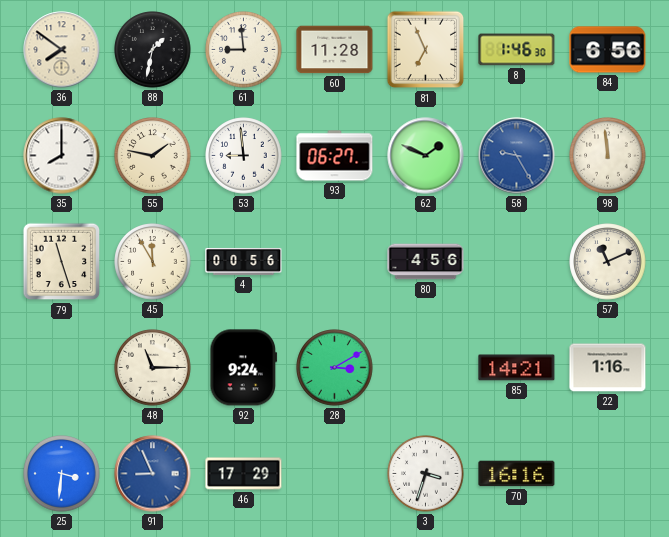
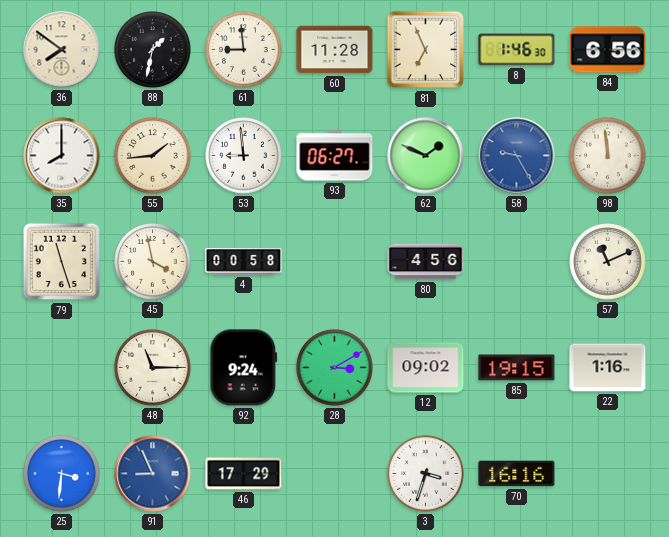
55: 1:47 -> 1:44 (153, 156)
45: 11:55 -> 3:58 (153, 262)
4: 00:56 -> 00:58 (244, 261)
12: none -> 09:02 (426, 368)
85: 14:21 -> 19:15 (517, 368)
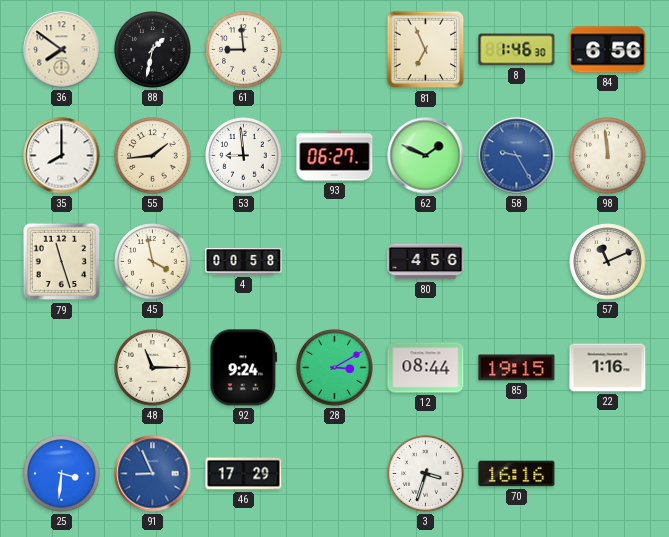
60: 11:28 -> none (335, 50)
12: 09:02 -> 08:44 (426, 368)
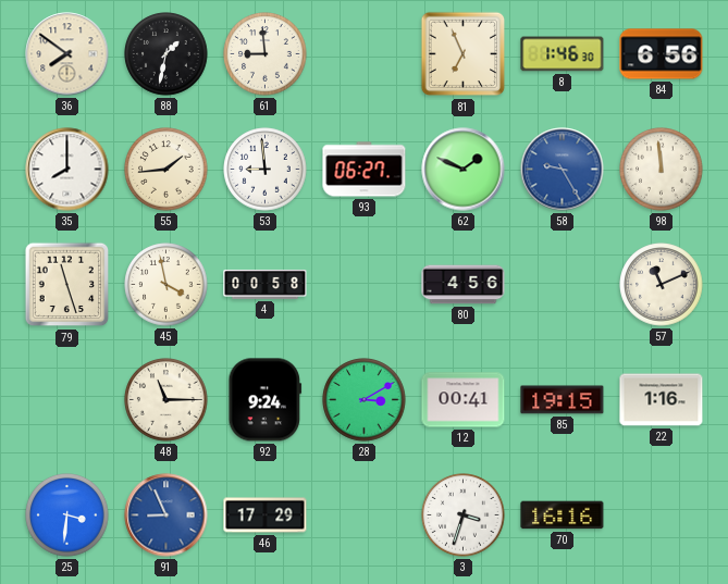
12: 08:44 -> 00:41 (464, 400)
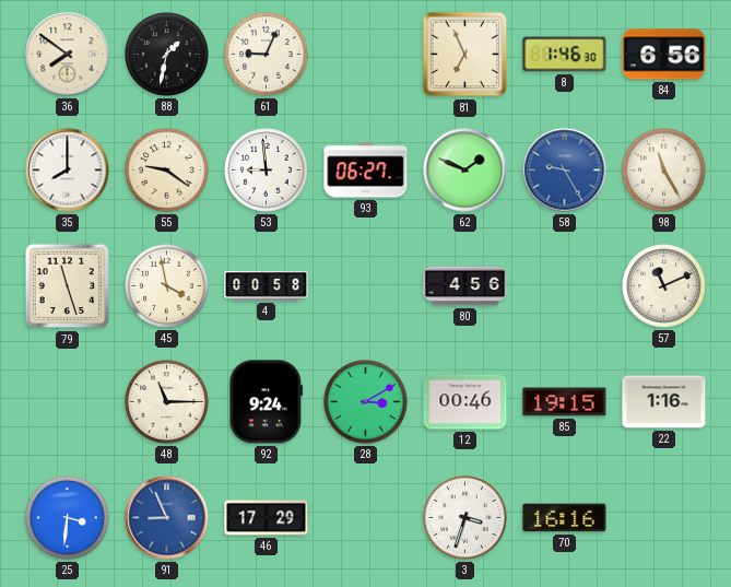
61: 8:59 -> 9:04 (267, 55)
55: 1:44 -> 9:21 (167, 171)
98: 11:59 -> 11:25 (664, 171)
12: 00:41 -> 00:46 (465, 402)
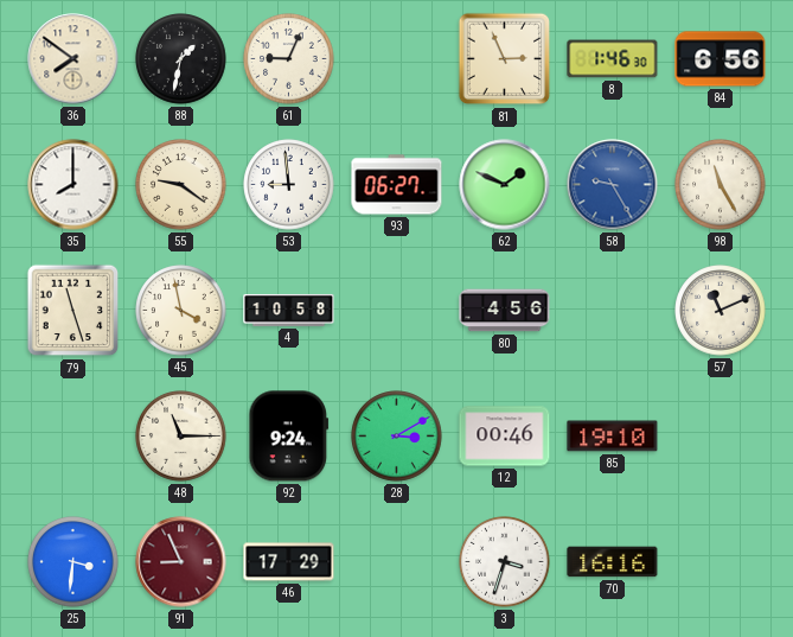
81: 6:56 -> 2:56 (505, 59)
4: 00:58 -> 10:58 (289, 310)
85: 19:15 -> 19:10 (613, 437)
22: 1:16 -> none (664, 402)
91 dial: blue -> burgundy (181, 562)
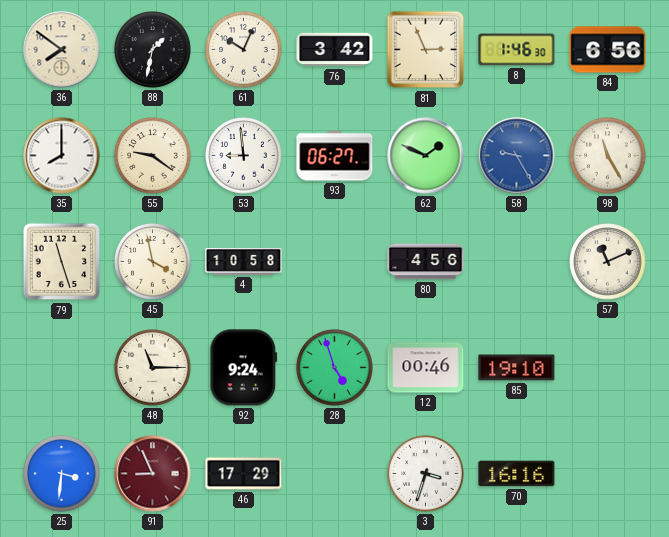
61: 9:04 -> 10:04 (244, 50)
76: none -> 3:42 (335, 50)
28: 3:10 -> 4:57 (335, 368)
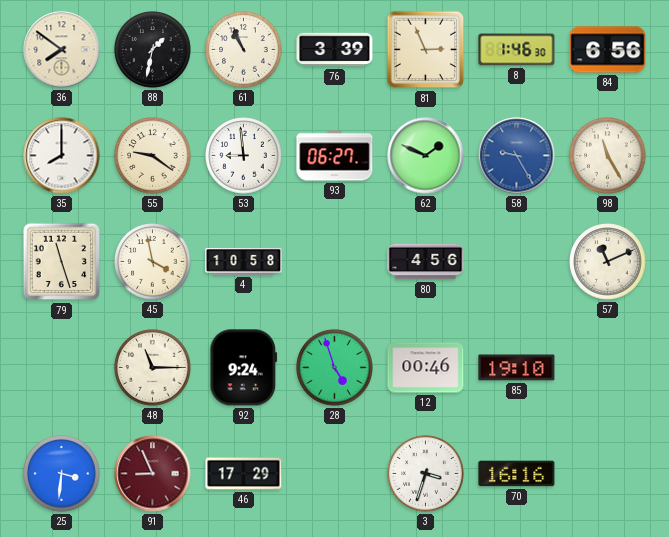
61: 10:04 -> 10:56 (244, 50)
76: 3:42 -> 3:39 (335, 50)
